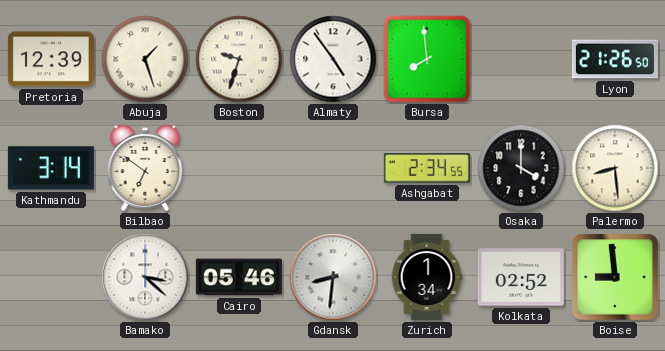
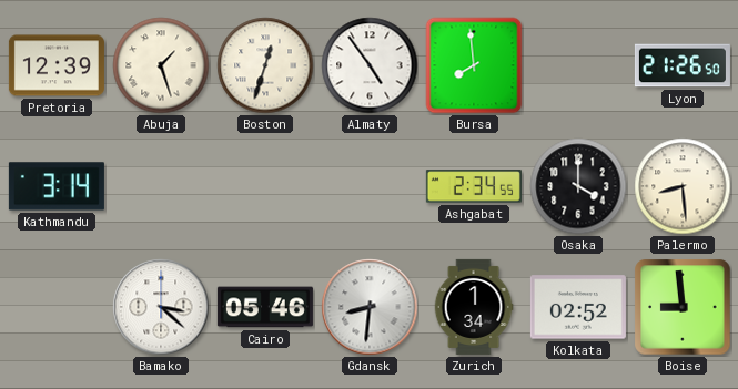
Boston: 9:33 -> 12:33 (265, 65)
Bilbao: 6:51 -> none (145, 168)
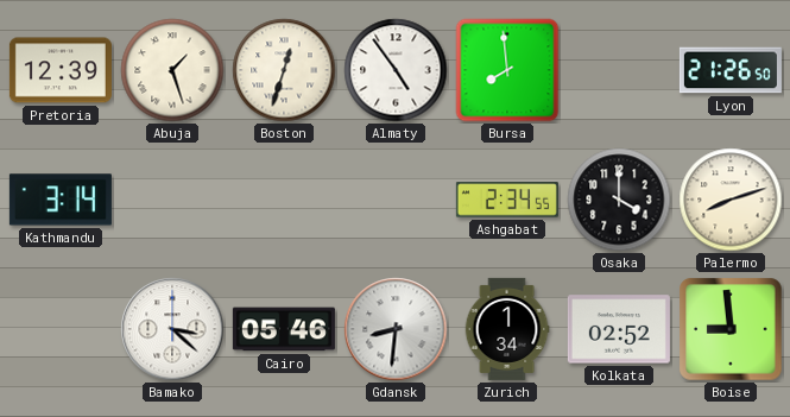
Palermo: 8:29 -> 8:12 (731, 200)
